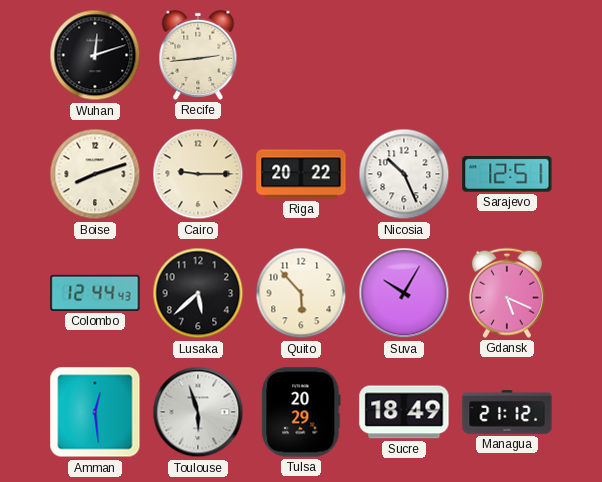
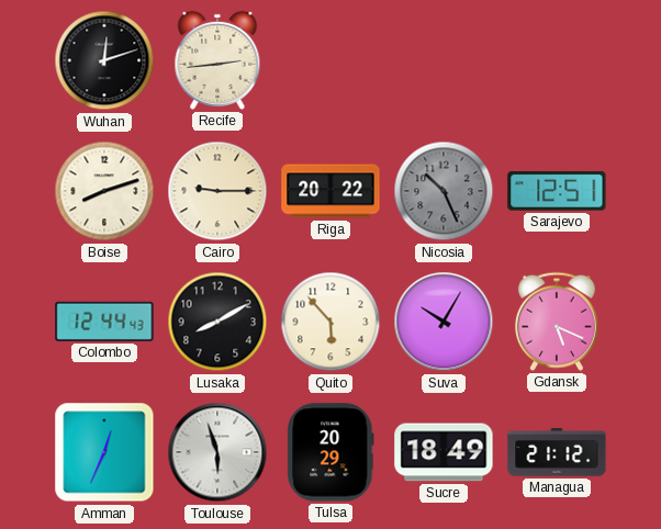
Nicosia dial: white -> grey (444, 191)
Lusaka: 5:38 -> 8:10 (217, 322)
Amman: 12:29 -> 12:34 (104, 452)
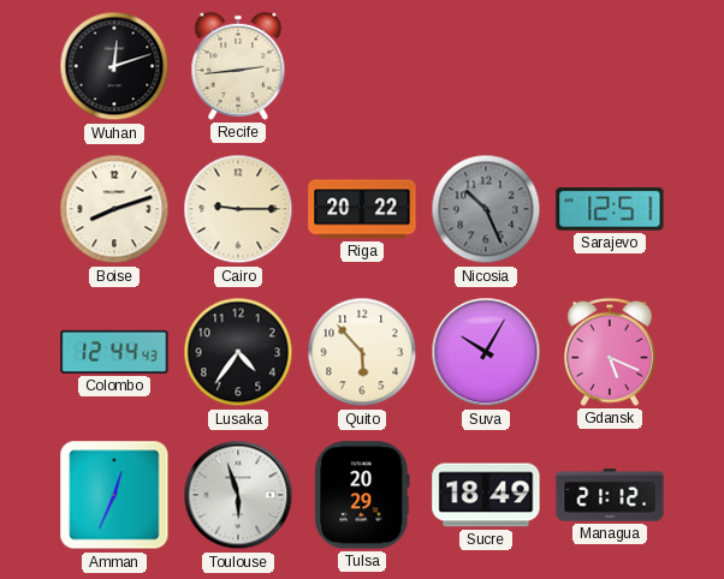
Lusaka: 8:10 -> 4:36 (238, 352)
